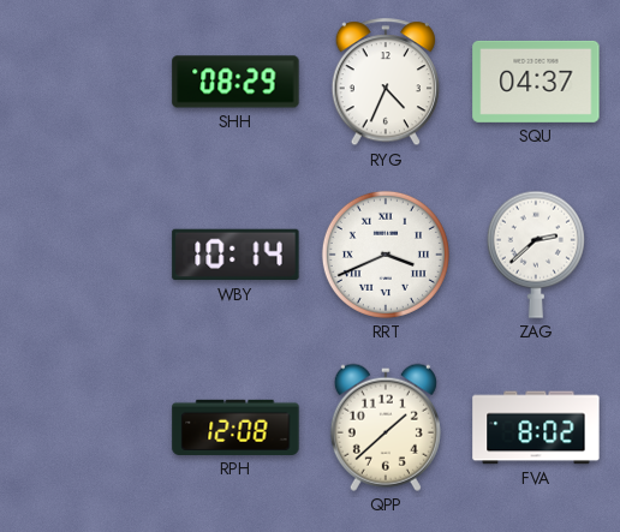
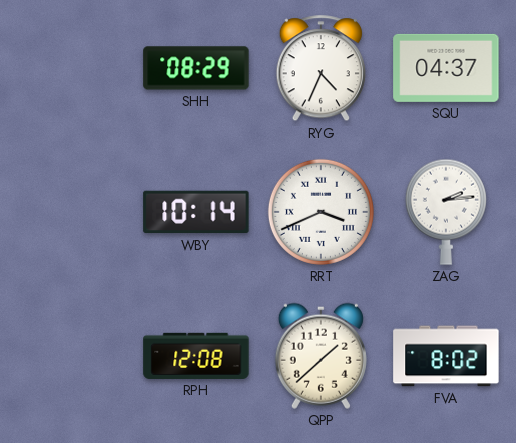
ZAG: 2:38 -> 2:14 (446, 212)
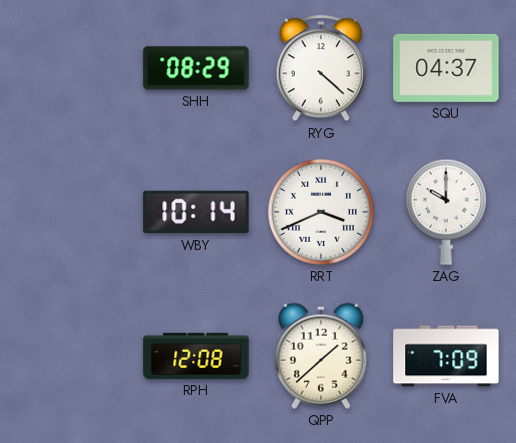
RYG: 4:34 -> 4:22 (320, 69)
ZAG: 2:14 -> 10:00 (446, 212)
FVA: 8:02 -> 7:09 (446, 356)
